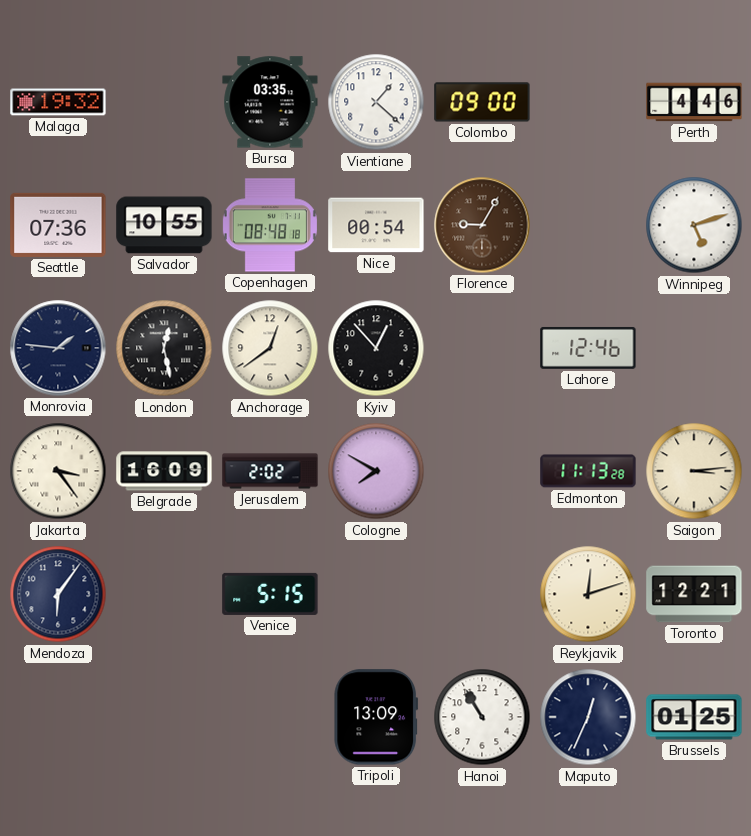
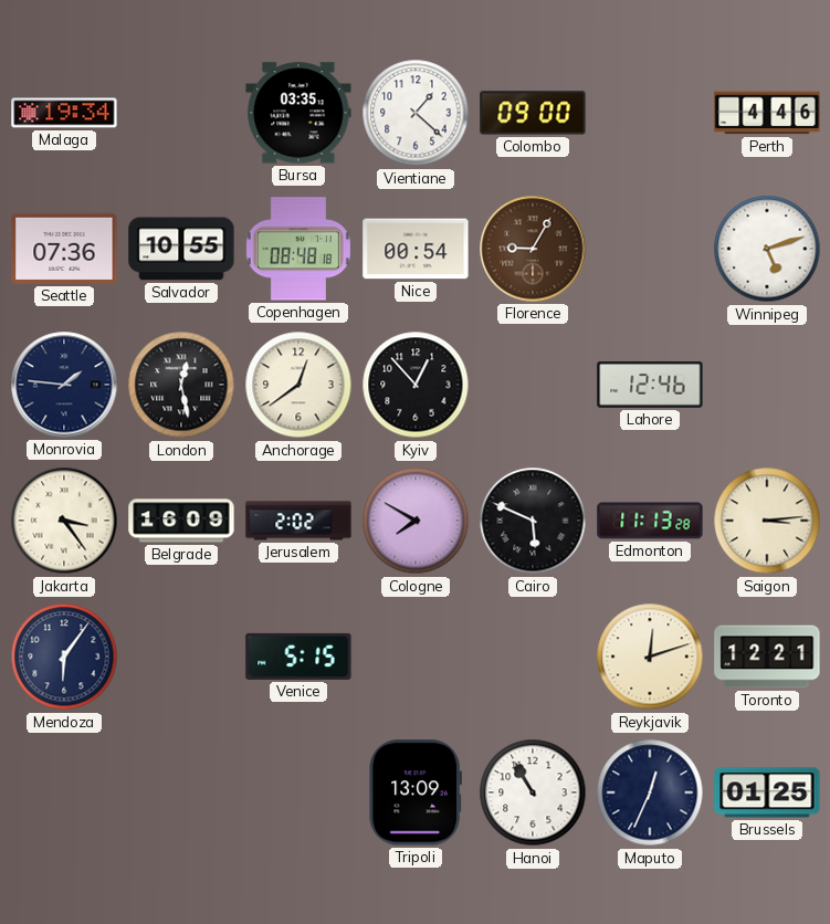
Malaga: 19:32 -> 19:34 (64, 113)
Cairo: none -> 5:49 (533, 521)
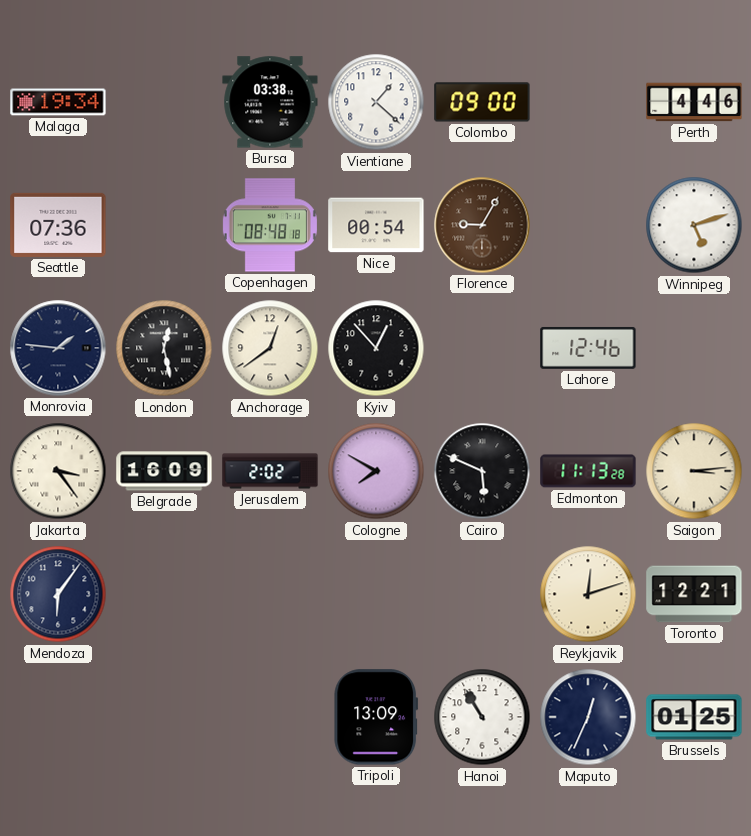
Bursa: 03:35 -> 03:38 (270, 102)
Salvador: 10:55 -> none (181, 249)
Venice: 5:15 -> none (298, 657)
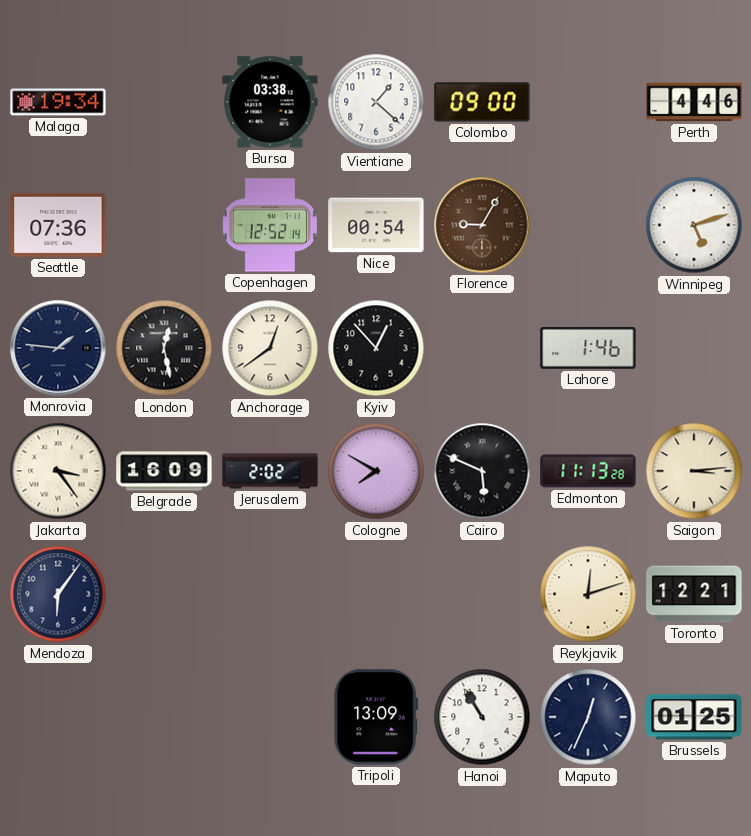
Copenhagen: 08:48 -> 12:52 (270, 225)
Lahore: 12:46 -> 1:46 (588, 348)
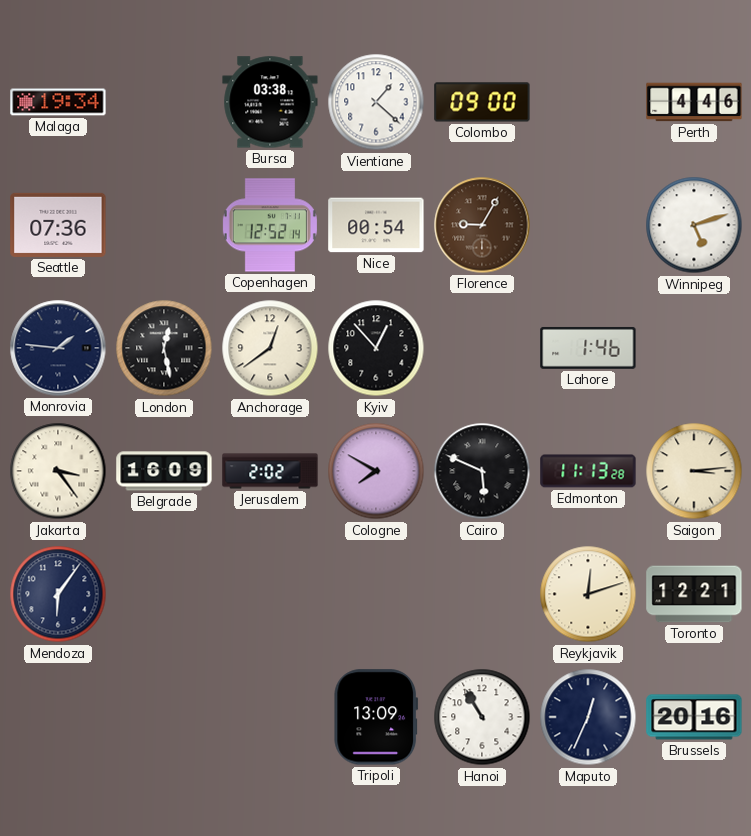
Brussels: 01:25 -> 20:16 (694, 717)
